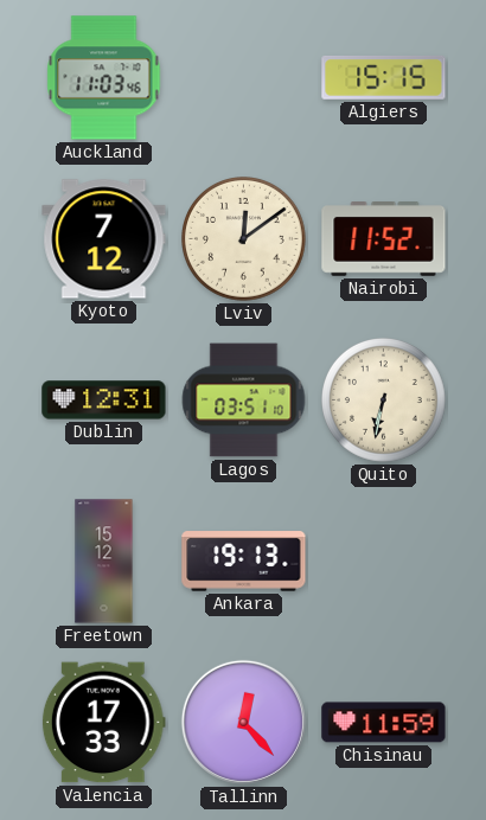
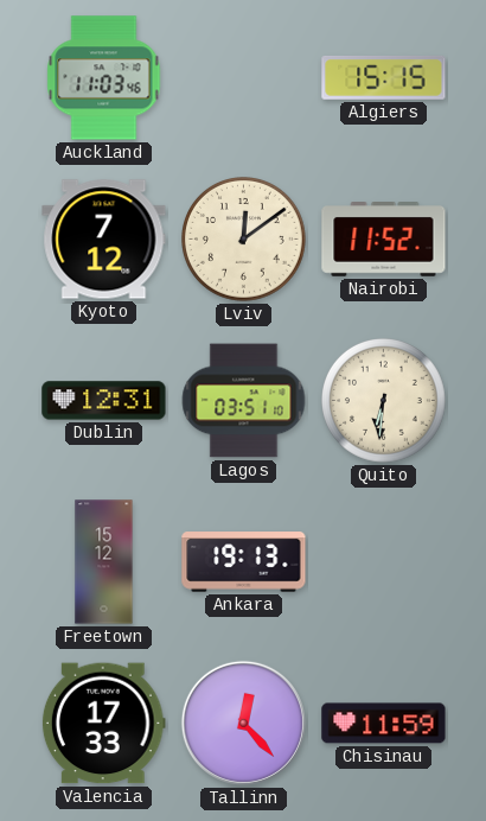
Quito: 6:32 -> 6:31 (384, 401)
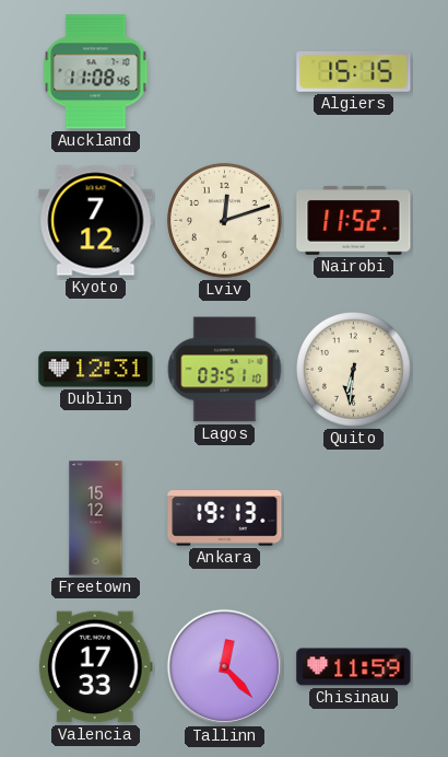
Auckland: 11:03 -> 11:08 (96, 72)
Lviv: 12:09 -> 12:12 (225, 221)
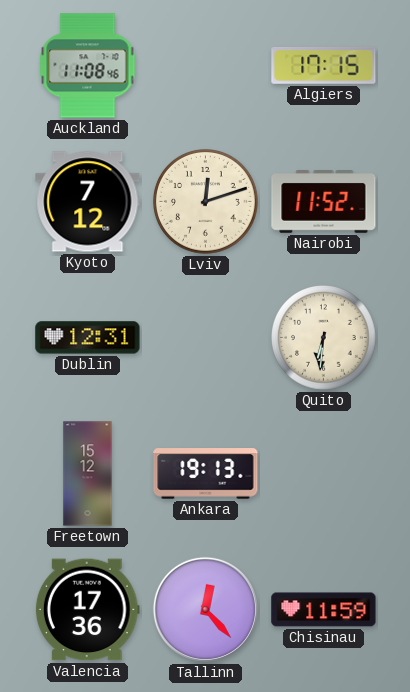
Algiers: 15:15 -> 17:15 (324, 66)
Lagos: 03:51 -> none (225, 370)
Valencia: 17:33 -> 17:36 (87, 610)
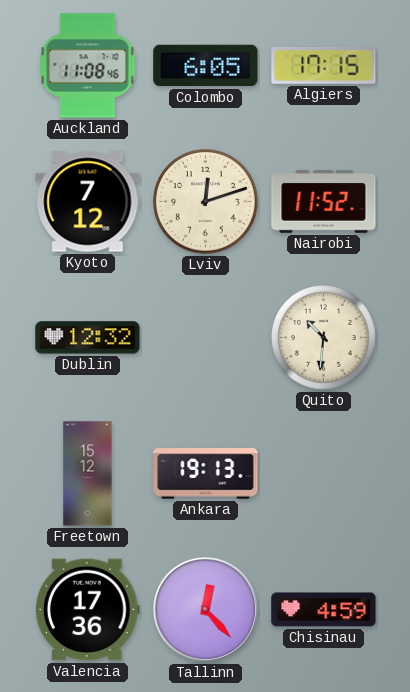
Colombo: none -> 6:05 (206, 66)
Dublin: 12:31 -> 12:32 (88, 338)
Quito: 6:31 -> 10:31 (324, 338)
Chisinau: 11:59 -> 4:59 (324, 610)
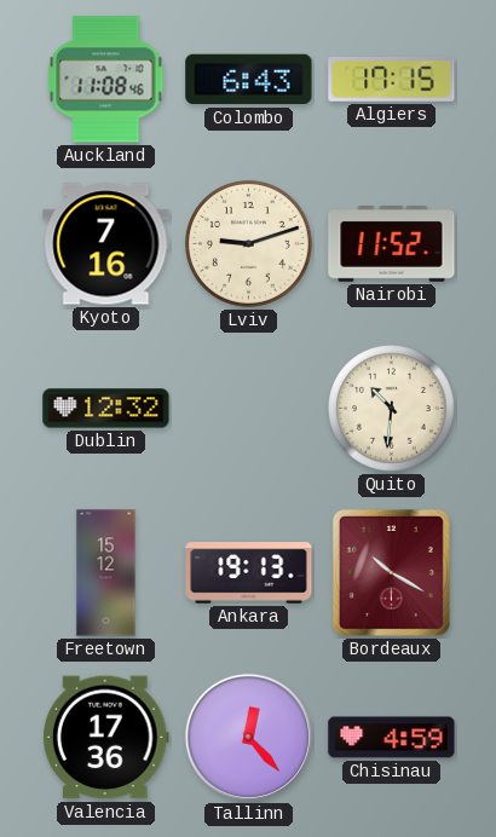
Colombo: 6:05 -> 6:43 (249, 80)
Kyoto: 7:12 -> 7:16 (106, 244)
Lviv: 12:12 -> 9:12 (249, 244)
Bordeaux: none -> 10:20 (391, 572)
